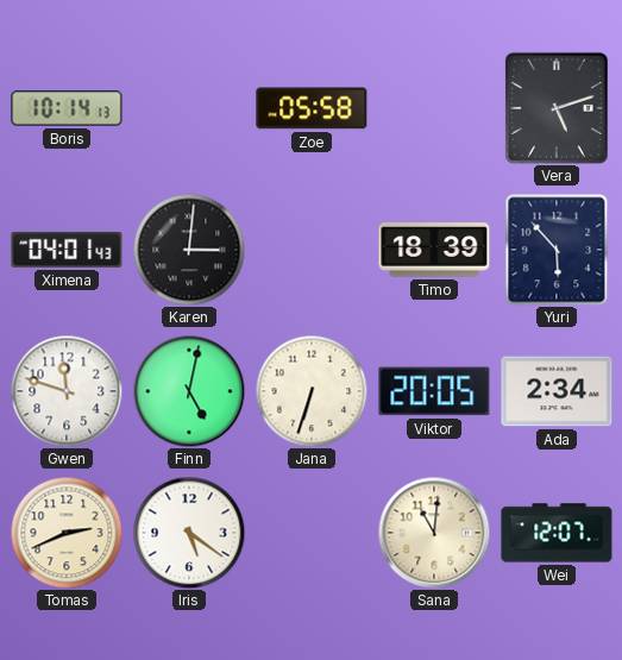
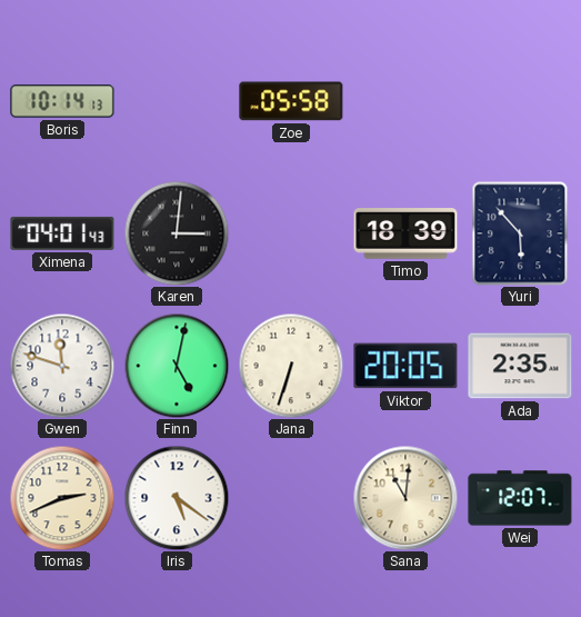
Vera: 5:12 -> none (557, 108)
Ada: 2:34 -> 2:35 (520, 366)
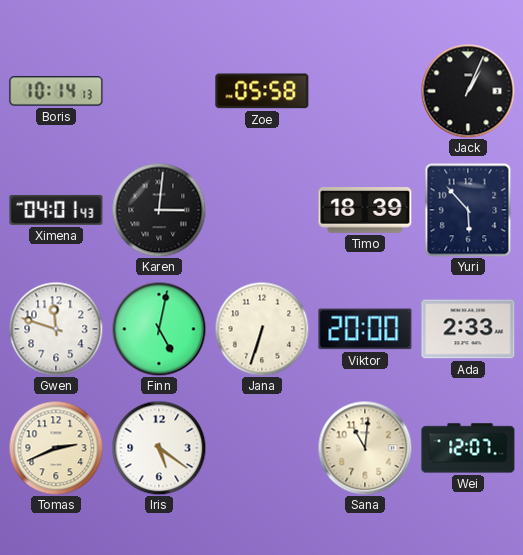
Jack: none -> 1:04 (468, 91)
Viktor: 20:05 -> 20:00 (365, 329)
Ada: 2:35 -> 2:33 (468, 329)
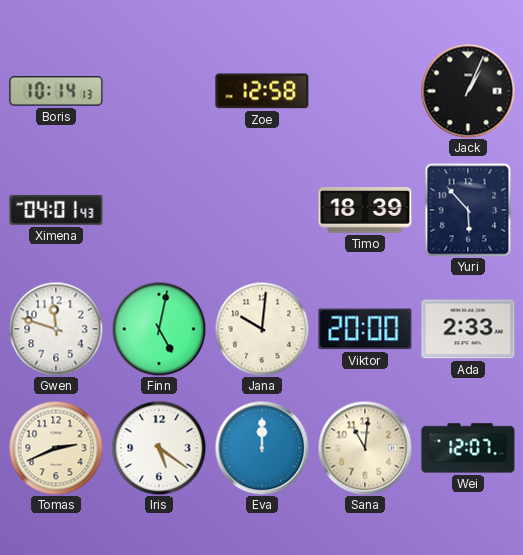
Zoe: 05:58 -> 12:58 (262, 91)
Karen: 3:01 -> none (159, 210)
Jana: 6:33 -> 10:01 (262, 329)
Eva: none -> 12:00 (262, 448)
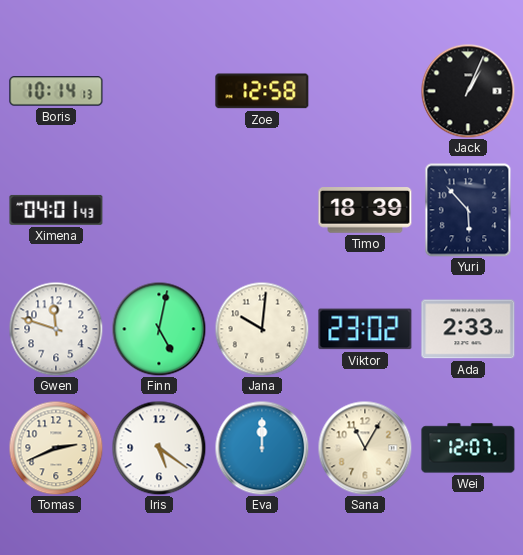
Viktor: 20:00 -> 23:02 (365, 329)
Sana: 11:01 -> 11:05 (365, 448)
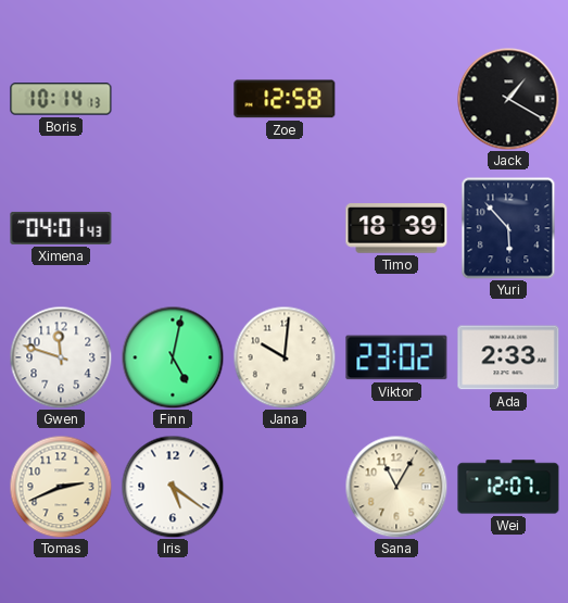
Jack: 1:04 -> 1:20 (508, 99)
Eva: 12:00 -> none (262, 448)
